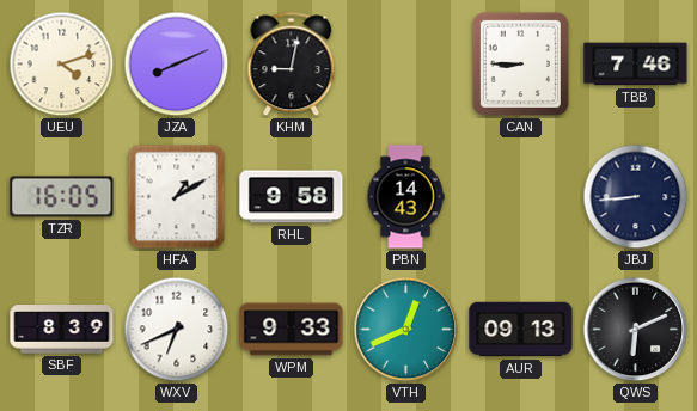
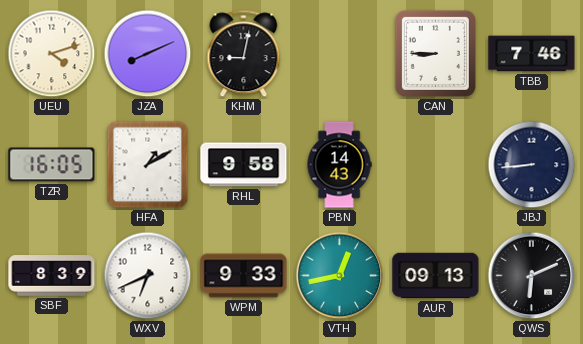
VTH: 12:41 -> 12:43 (340, 276)
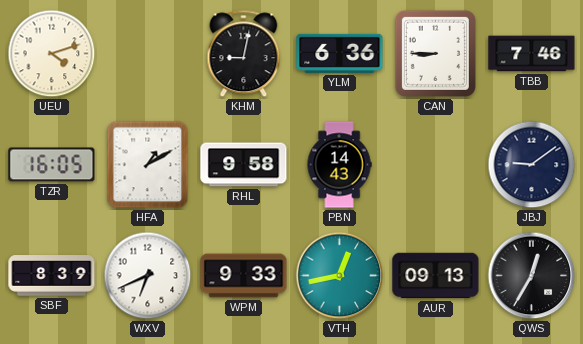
JZA: 8:11 -> none (148, 54)
YLM: none -> 6:36 (340, 53)
JBJ: 8:44 -> 9:09 (532, 165)
QWS: 6:11 -> 12:35 (532, 276)
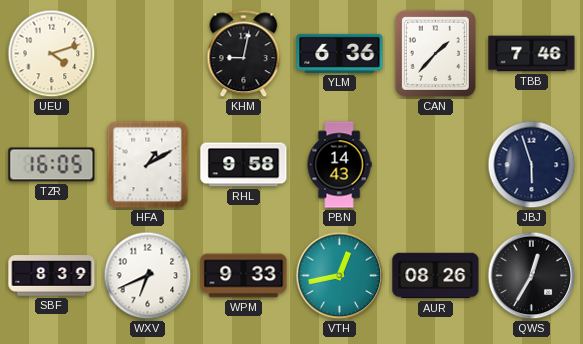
CAN: 8:45 -> 1:37 (435, 53)
JBJ: 9:09 -> 5:57 (532, 165)
AUR: 09:13 -> 08:26 (436, 276)
